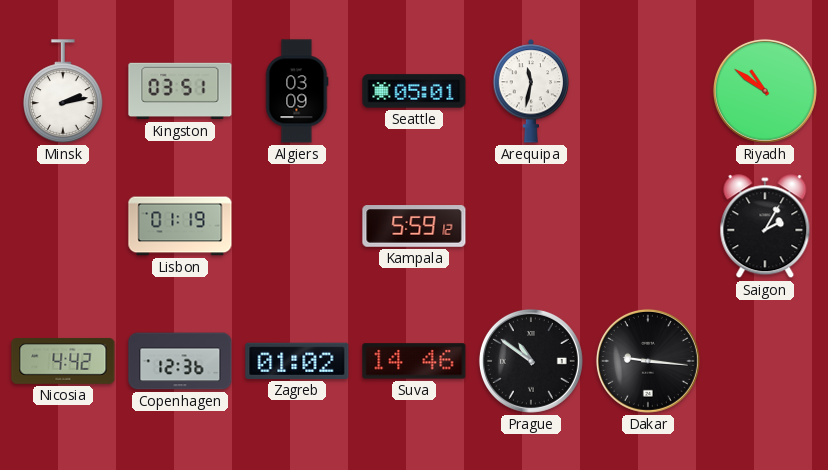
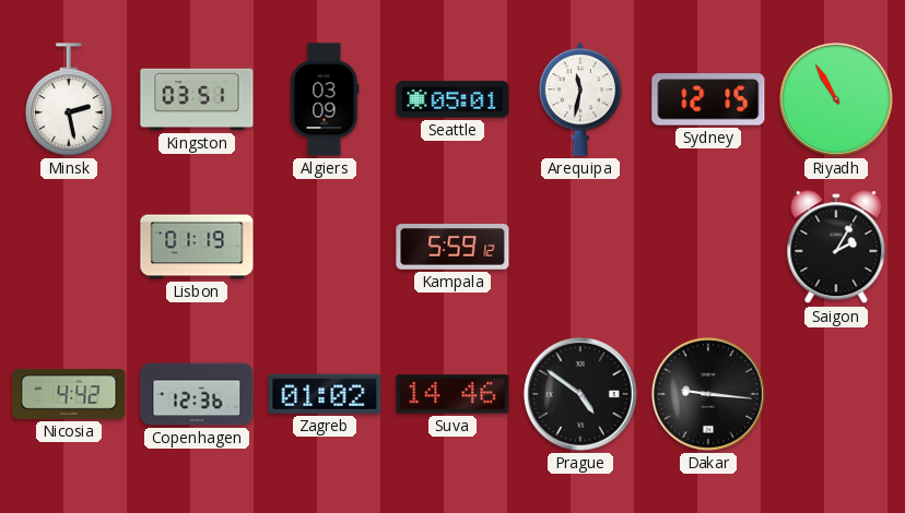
Minsk: 2:13 -> 2:28 (69, 99)
Sydney: none -> 12:15 (708, 99)
Riyadh: 10:51 -> 10:55 (836, 99)
Prague: 10:51 -> 4:51 (580, 394)
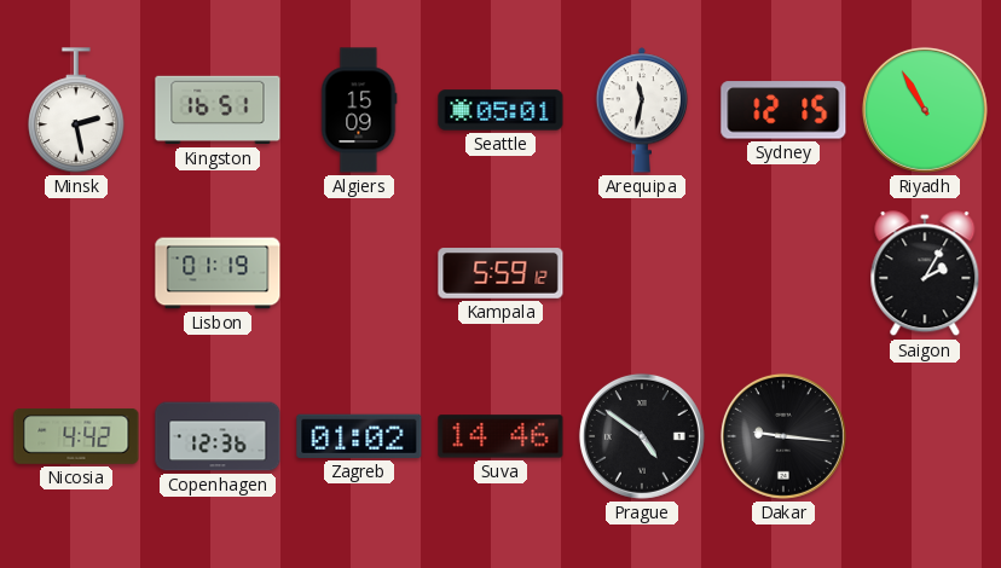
Kingston: 03:51 -> 16:51 (218, 110)
Algiers: 03:09 -> 15:09 (359, 110)
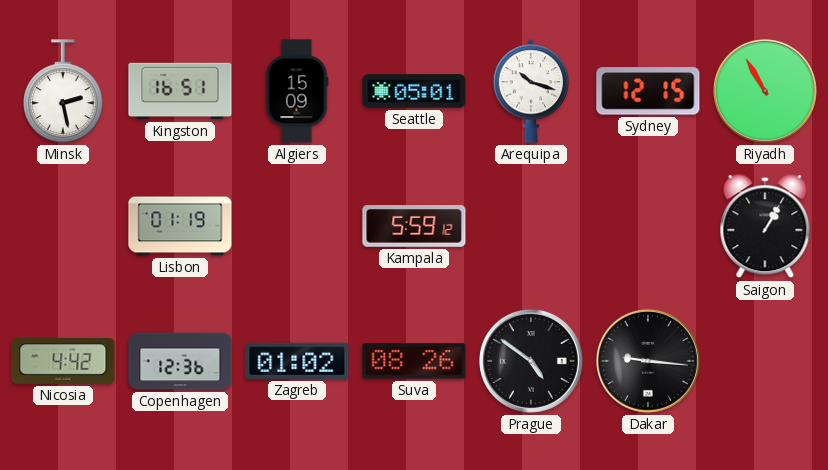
Arequipa: 11:32 -> 10:18 (531, 91)
Saigon: 2:05 -> 1:05 (765, 227)
Suva: 14:46 -> 08:26 (414, 361)
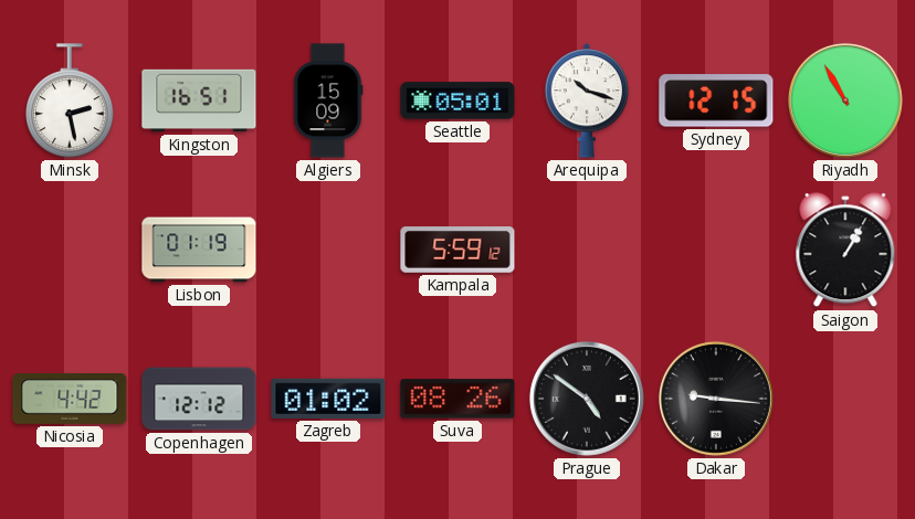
Copenhagen: 12:36 -> 12:12 (199, 399)
